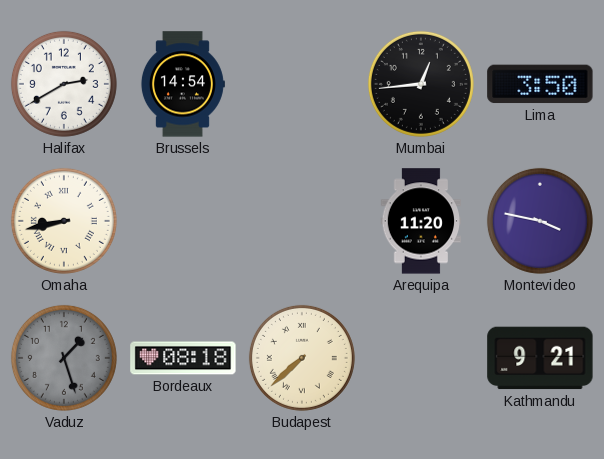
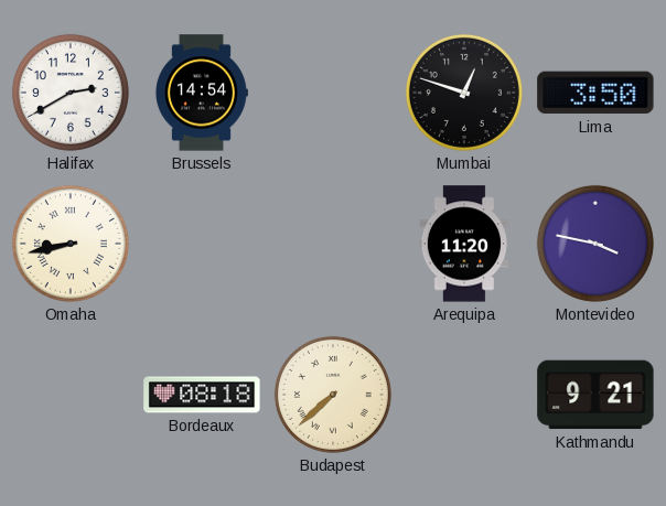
Mumbai: 12:44 -> 12:48 (464, 93)
Vaduz: 1:27 -> none (64, 358)
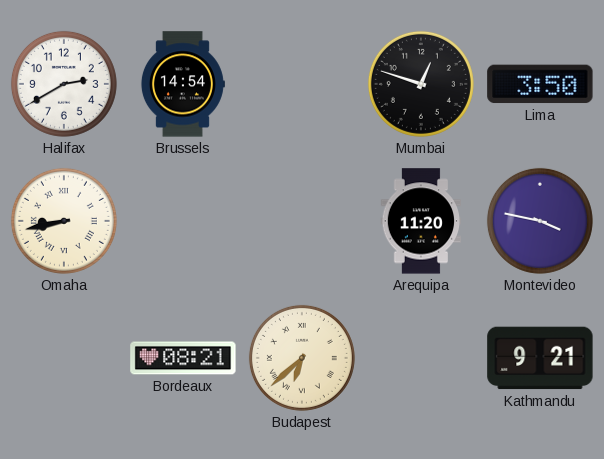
Bordeaux: 08:18 -> 08:21 (183, 358)
Budapest: 7:38 -> 6:38 (302, 358)
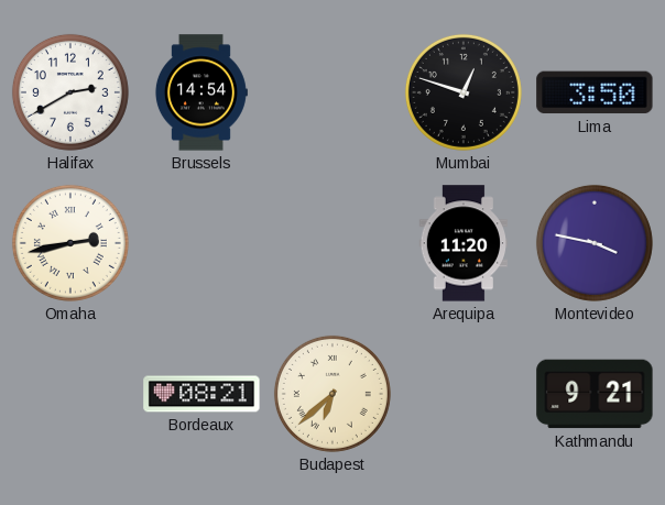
Omaha: 8:43 -> 2:43 (70, 243)
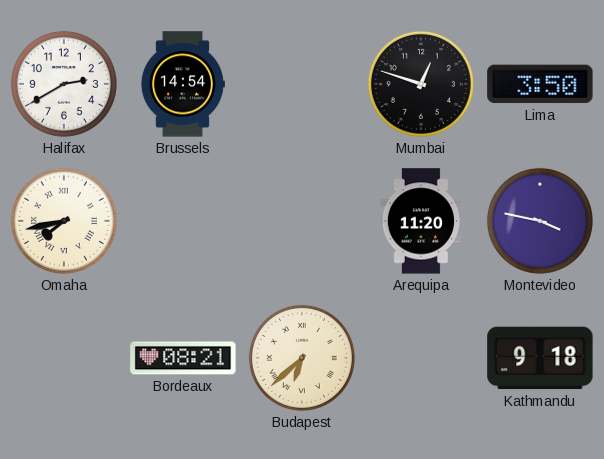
Omaha: 2:43 -> 7:43 (64, 221)
Kathmandu: 9:21 -> 9:18 (540, 358)
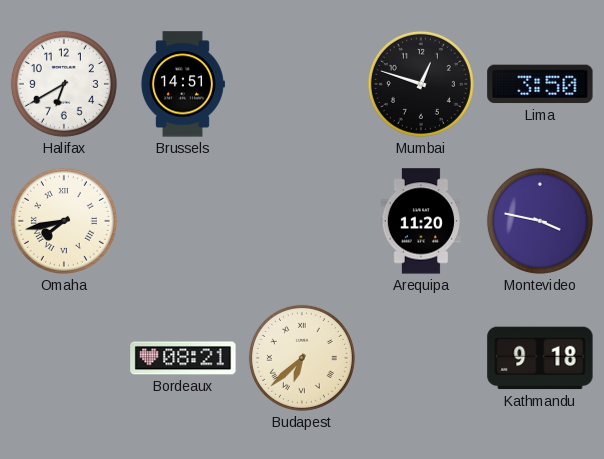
Halifax: 2:40 -> 6:40 (64, 84)
Brussels: 14:54 -> 14:51 (182, 84)
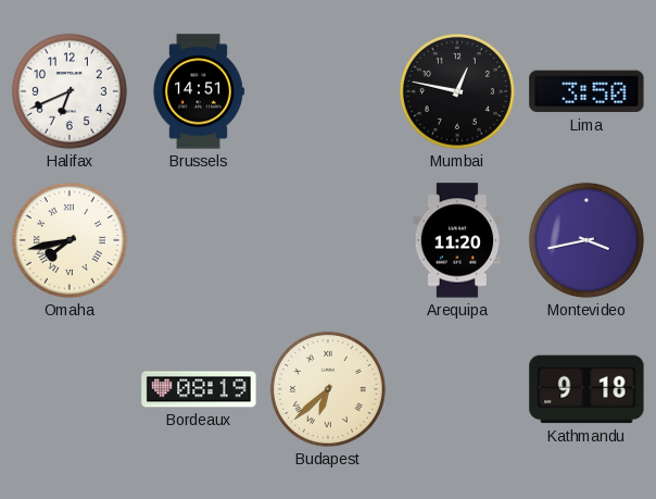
Halifax: 6:40 -> 6:41 (70, 91)
Mumbai: 12:48 -> 12:47 (457, 91)
Montevideo: 3:47 -> 3:43 (586, 240)
Bordeaux: 08:21 -> 08:19 (199, 389)
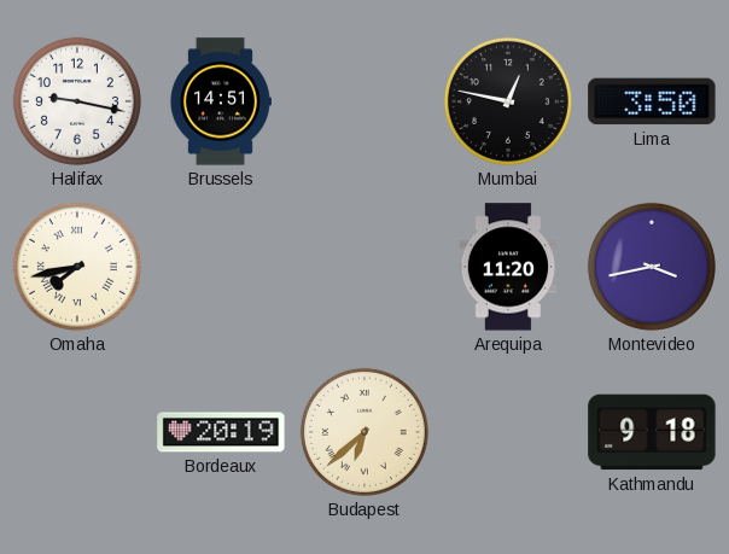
Halifax: 6:41 -> 9:17 (77, 101)
Bordeaux: 08:19 -> 20:19 (221, 432)
